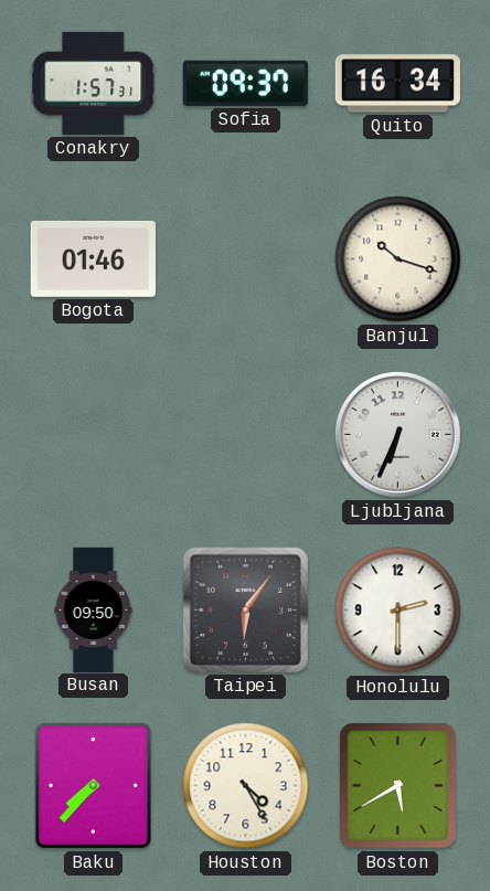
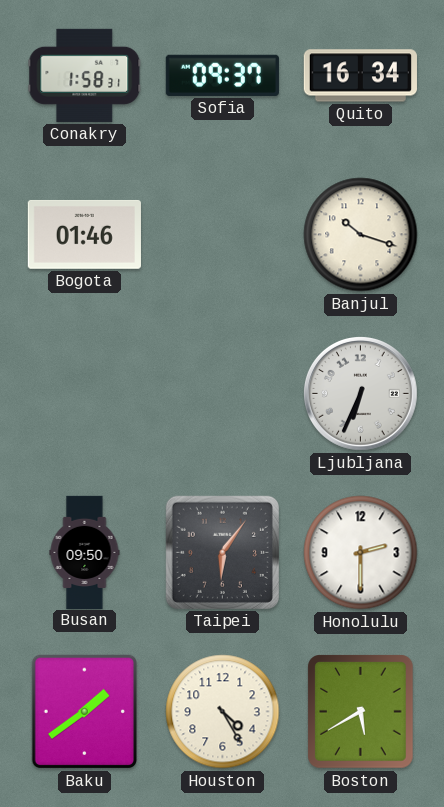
Conakry: 1:57 -> 1:58 (85, 75)
Baku: 7:37 -> 1:39 (85, 712)
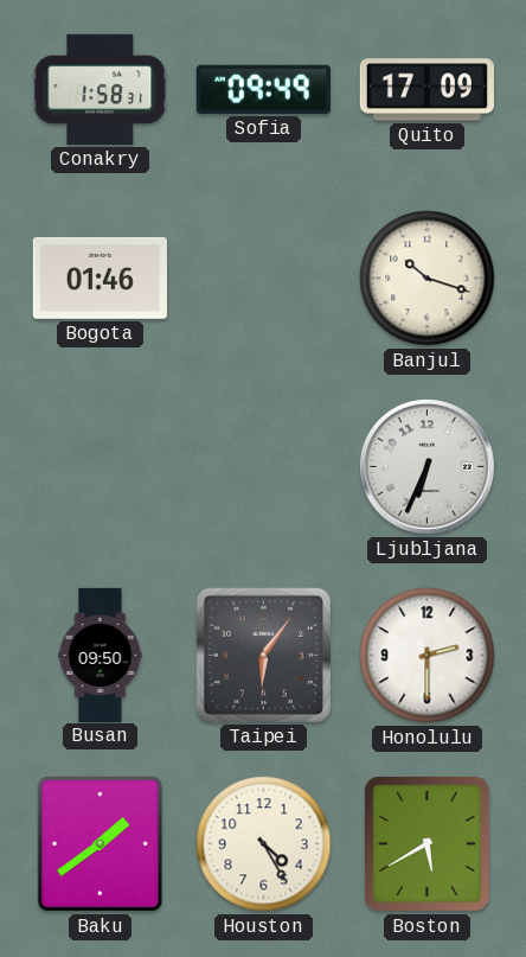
Sofia: 09:37 -> 09:49 (263, 89)
Quito: 16:34 -> 17:09 (426, 90)
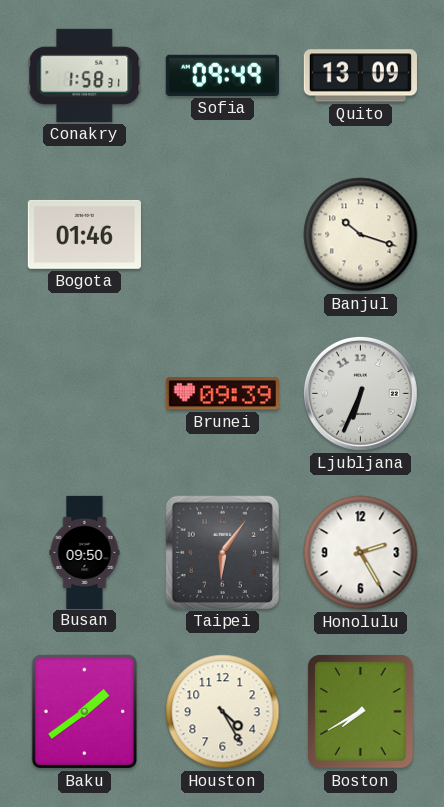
Quito: 17:09 -> 13:09 (360, 76)
Brunei: none -> 09:39 (222, 394)
Honolulu: 2:30 -> 2:25 (361, 553)
Boston: 5:40 -> 7:40 (361, 712)
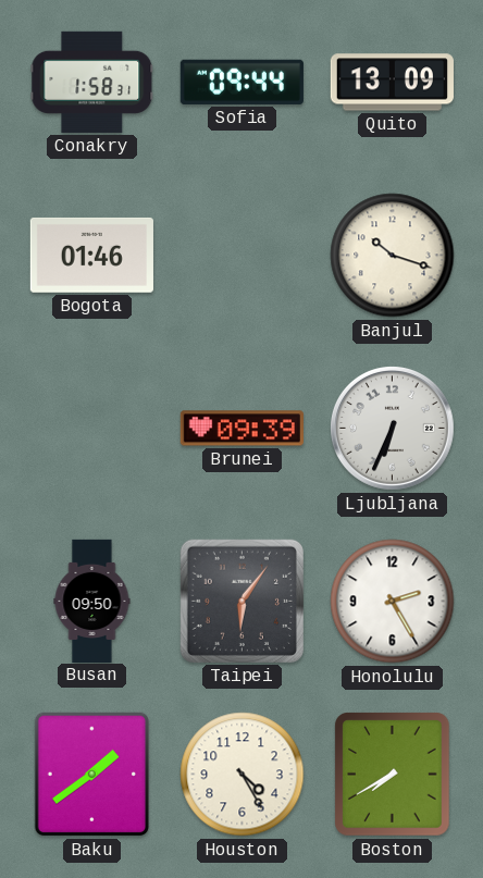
Sofia: 09:49 -> 09:44 (242, 82)
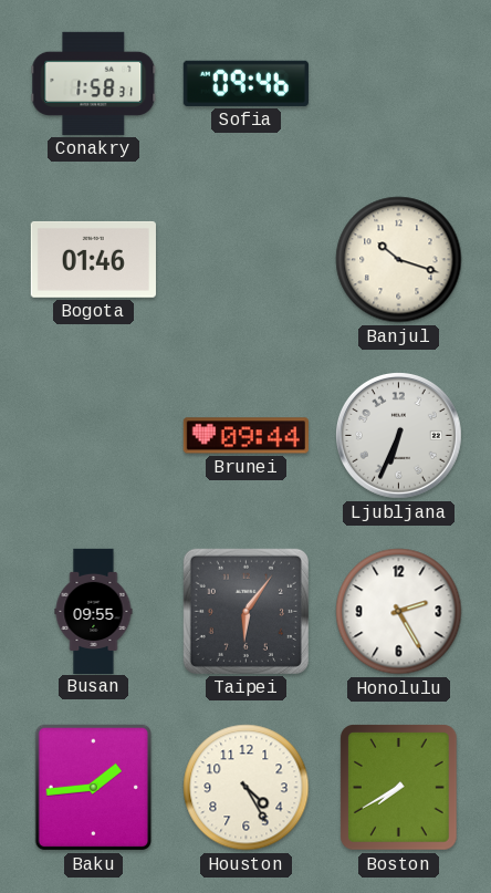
Sofia: 09:44 -> 09:46 (245, 83)
Quito: 13:09 -> none (392, 83)
Brunei: 09:39 -> 09:44 (245, 436)
Busan: 09:50 -> 09:55 (94, 611)
Baku: 1:39 -> 1:44 (94, 788)
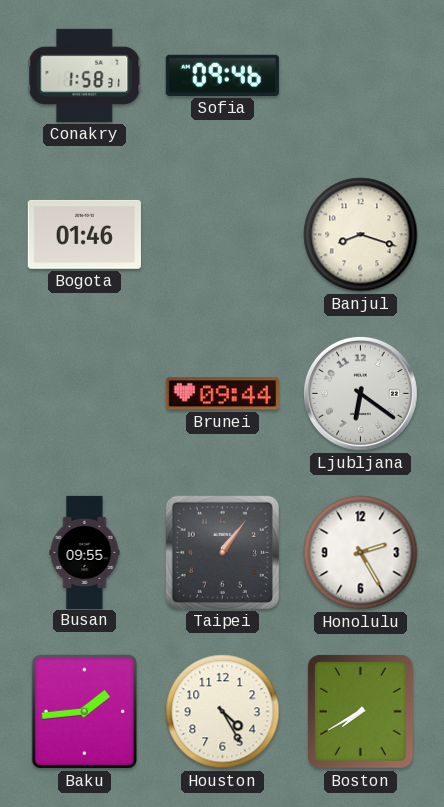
Banjul: 10:18 -> 8:18 (361, 235)
Ljubljana: 6:34 -> 6:21 (361, 394)
Taipei: 6:06 -> 1:06 (222, 552)
